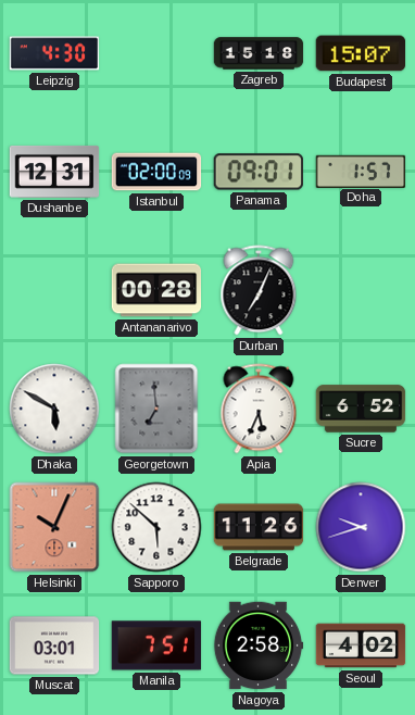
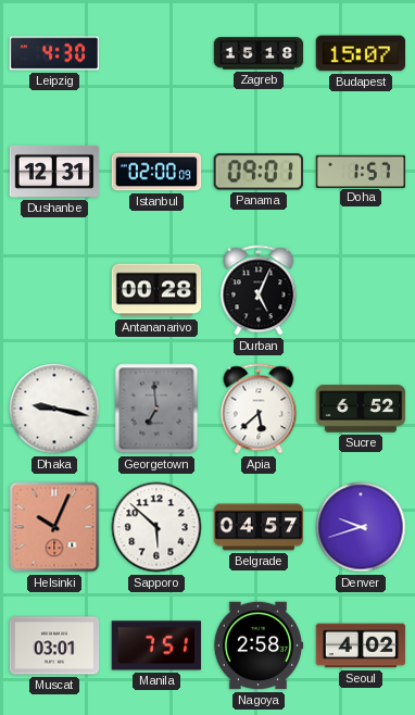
Durban: 7:04 -> 5:04 (259, 290)
Dhaka: 5:50 -> 9:17 (54, 409)
Apia: 5:34 -> 5:38 (259, 409)
Belgrade: 11:26 -> 04:57 (259, 527)
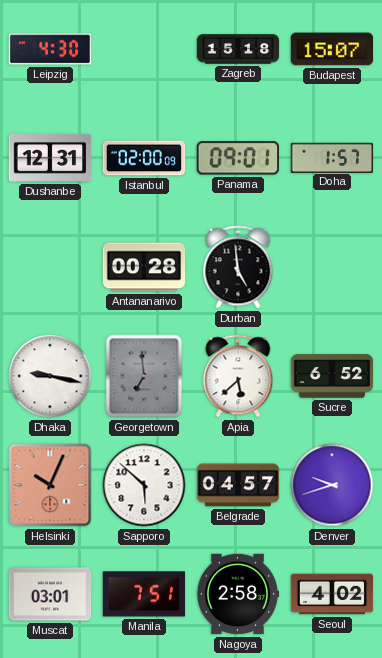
Durban: 5:04 -> 4:59 (238, 267)
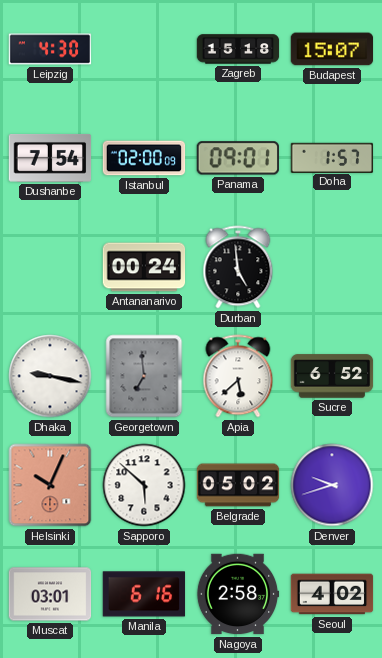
Dushanbe: 12:31 -> 7:54 (50, 159)
Antananarivo: 00:28 -> 00:24 (144, 267)
Belgrade: 04:57 -> 05:02 (238, 485)
Manila: 7:51 -> 6:16 (144, 594)
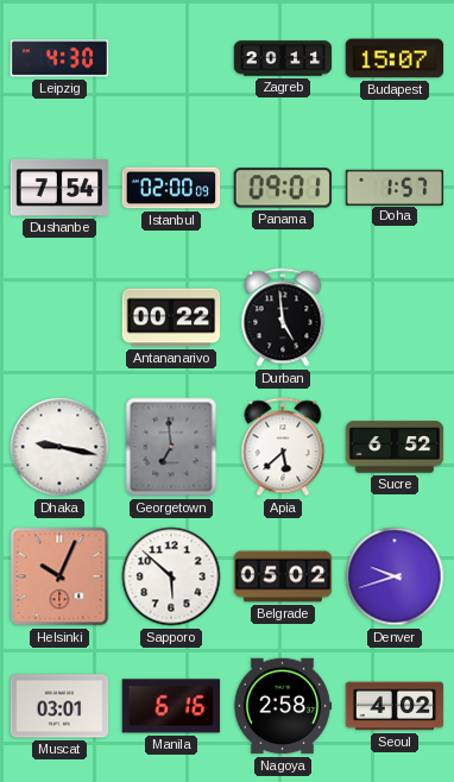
Zagreb: 15:18 -> 20:11 (283, 58)
Antananarivo: 00:24 -> 00:22 (171, 317)
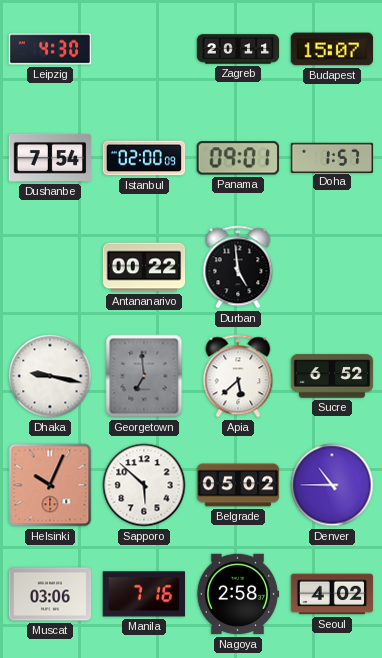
Denver: 9:42 -> 10:45 (332, 485)
Muscat: 03:01 -> 03:06 (50, 594)
Manila: 6:16 -> 7:16 (144, 594)
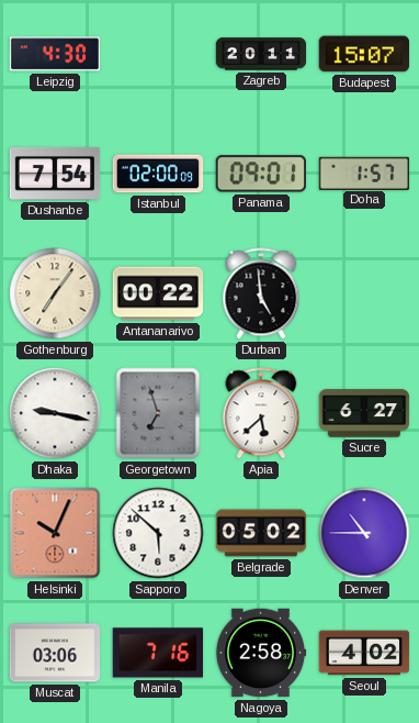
Gothenburg: none -> 7:06 (55, 293)
Georgetown: 6:59 -> 6:57 (158, 413)
Sucre: 6:52 -> 6:27 (364, 413)
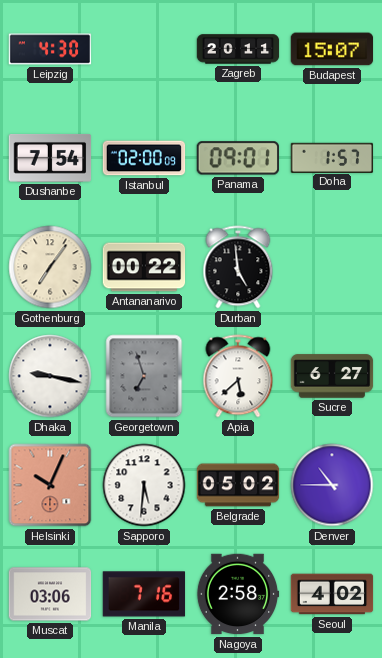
Sapporo: 5:52 -> 5:31 (144, 485)
